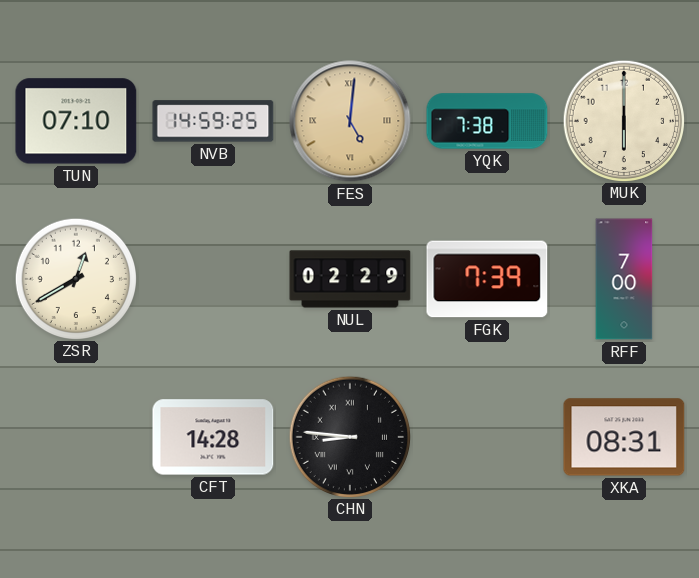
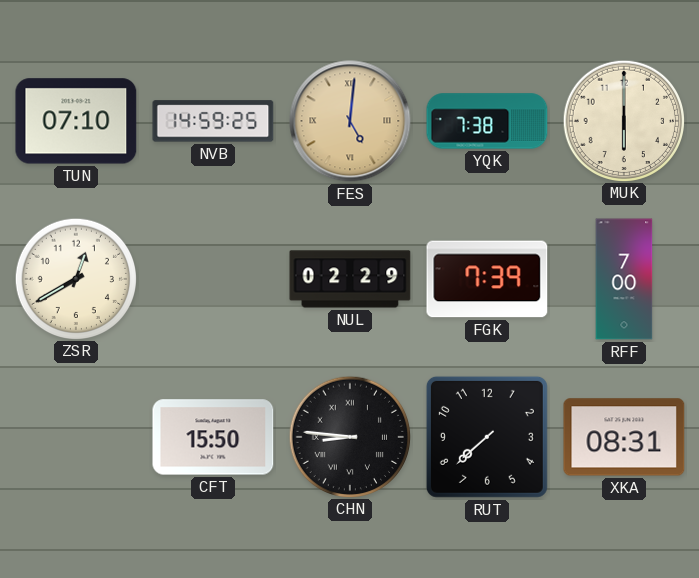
CFT: 14:28 -> 15:50 (213, 437)
RUT: none -> 7:38 (487, 437)
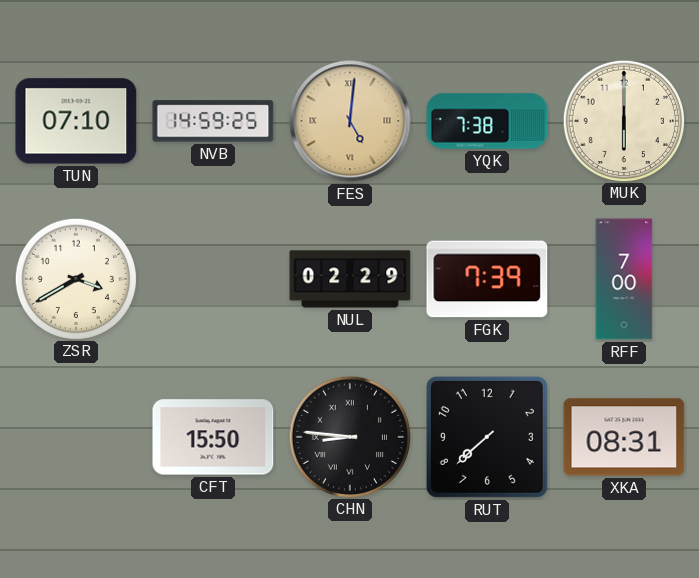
ZSR: 12:40 -> 3:40 (75, 278)
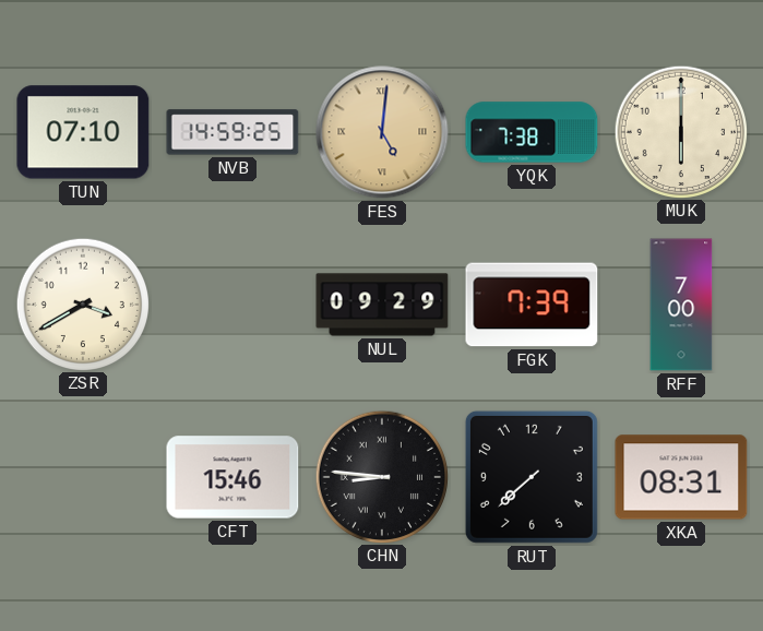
NUL: 02:29 -> 09:29 (382, 305)
CFT: 15:50 -> 15:46 (233, 477)
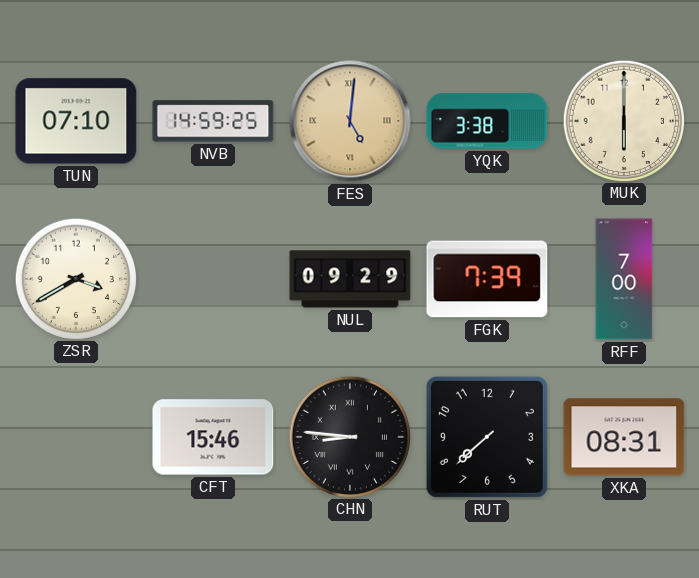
YQK: 7:38 -> 3:38 (487, 121)
